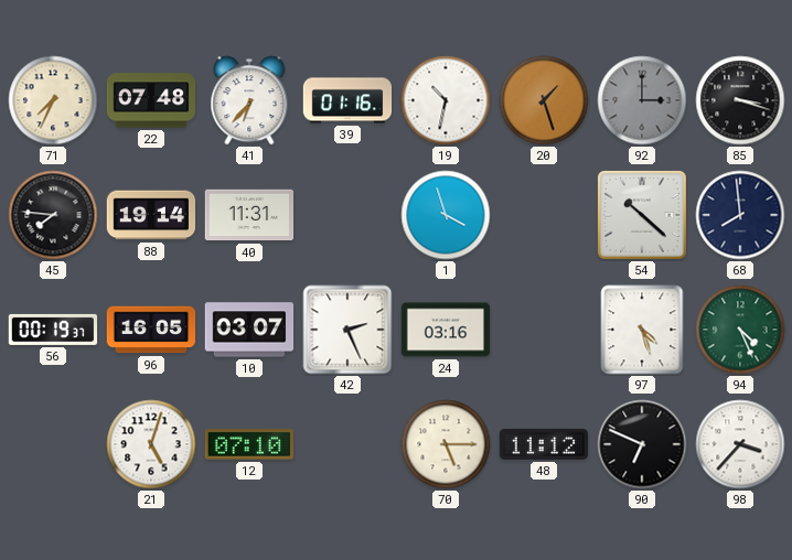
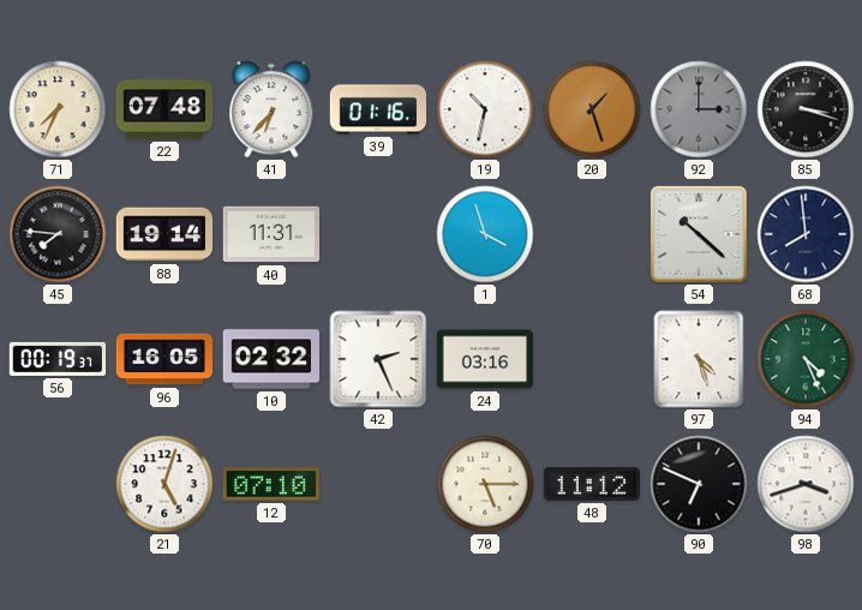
10: 03:07 -> 02:32 (271, 359)
98: 3:37 -> 3:42 (806, 484)
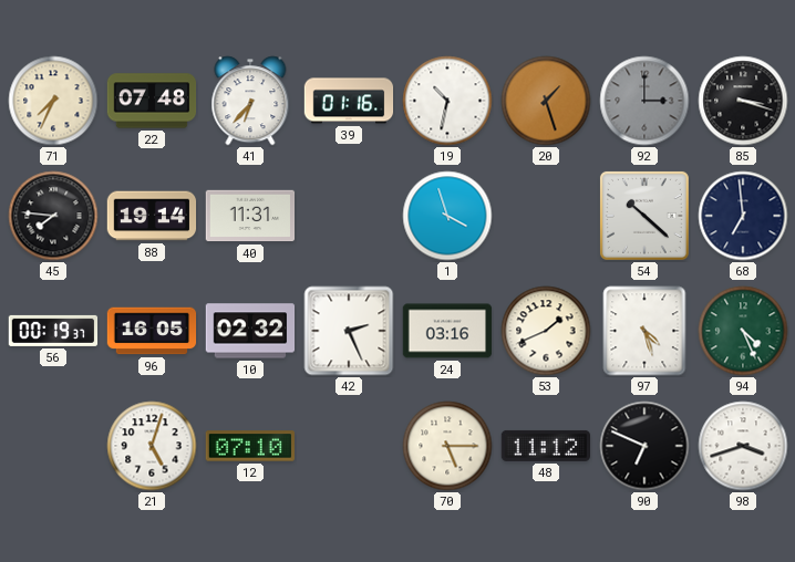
68: 7:59 -> 6:59 (743, 216)
53: none -> 1:41 (546, 331)
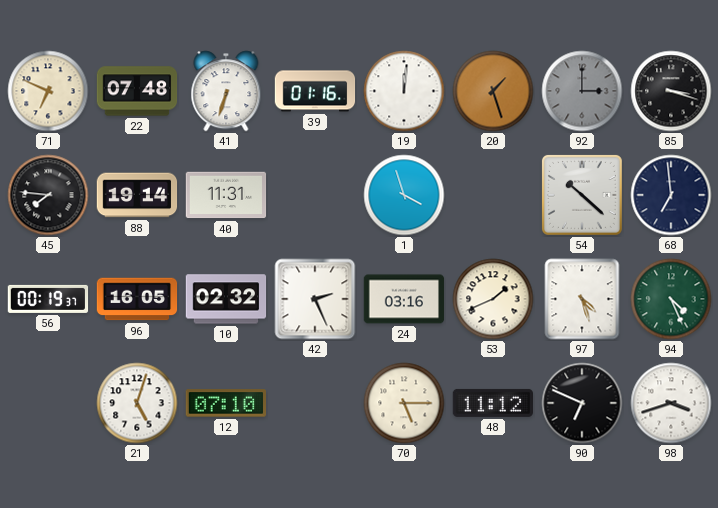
71: 7:34 -> 6:49 (48, 91)
41: 6:37 -> 6:33 (226, 91)
19: 10:32 -> 12:01 (404, 91)
